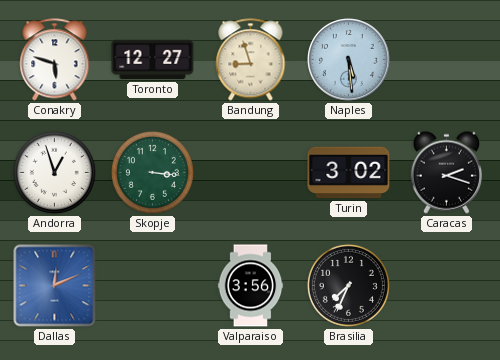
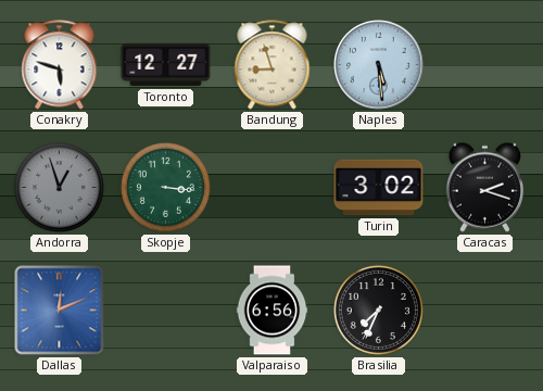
Andorra dial: white -> grey (59, 187)
Valparaiso: 3:56 -> 6:56 (273, 311)
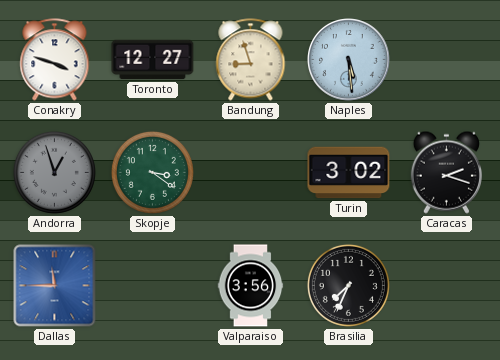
Conakry: 5:48 -> 3:48 (55, 60)
Skopje: 3:16 -> 3:21 (152, 172)
Dallas: 12:11 -> 11:45 (55, 286)
Valparaiso: 6:56 -> 3:56 (251, 286)
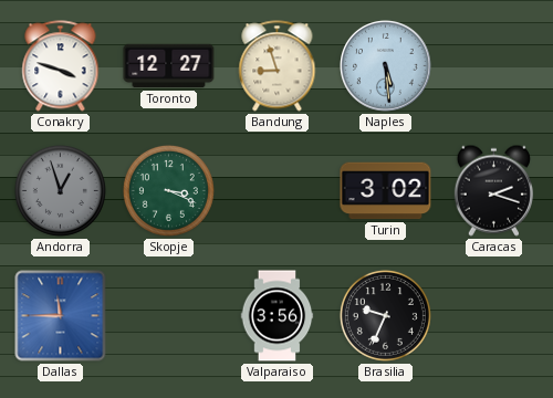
Skopje: 3:21 -> 3:19 (168, 190)
Brasilia: 7:34 -> 9:34 (385, 315)
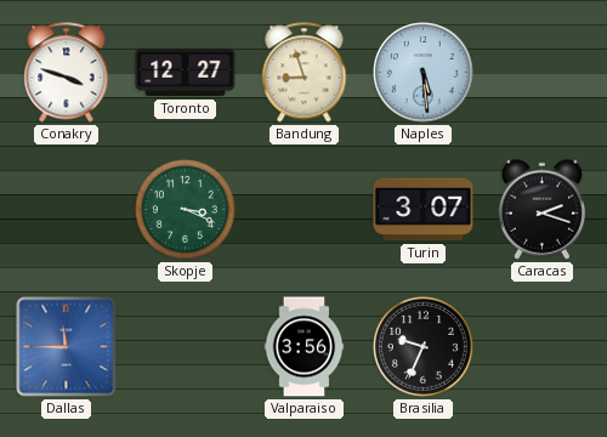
Andorra: 12:57 -> none (60, 190)
Turin: 3:02 -> 3:07 (424, 210)
